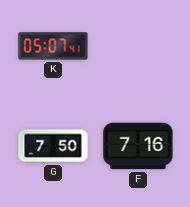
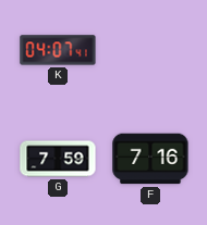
K: 05:07 -> 04:07 (58, 50)
G: 7:50 -> 7:59 (58, 159)
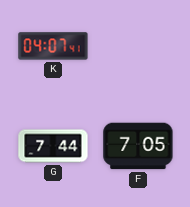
G: 7:59 -> 7:44 (53, 146)
F: 7:16 -> 7:05 (138, 146)
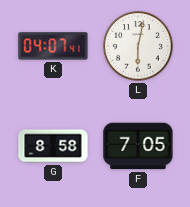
L: none -> 6:02 (138, 46)
G: 7:44 -> 8:58 (53, 146)
